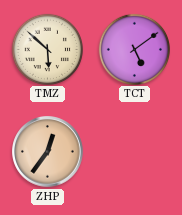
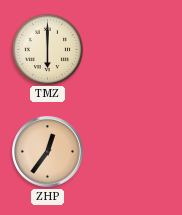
TMZ: 5:52 -> 6:00 (47, 49)
TCT: 5:09 -> none (134, 49)
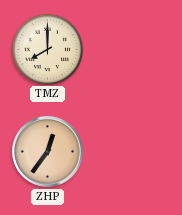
TMZ: 6:00 -> 8:00 (47, 49)
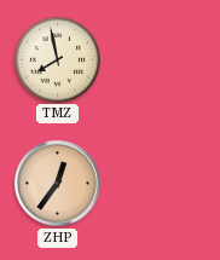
TMZ: 8:00 -> 7:58 (57, 59)
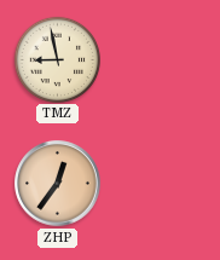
TMZ: 7:58 -> 8:58 (57, 59)
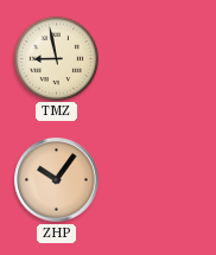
ZHP: 12:36 -> 10:06 (57, 180)
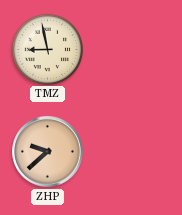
ZHP: 10:06 -> 9:38 (48, 152)
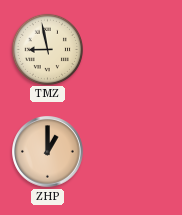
ZHP: 9:38 -> 1:00 (48, 152)
